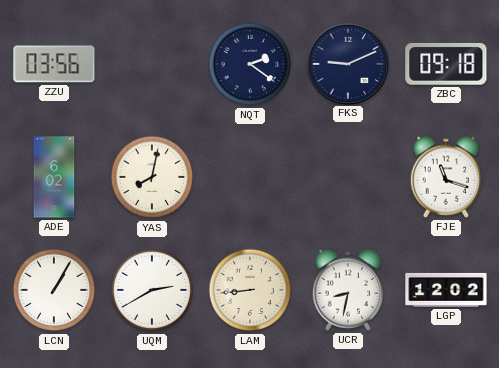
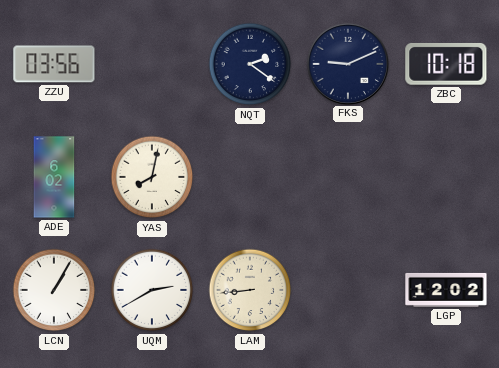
ZBC: 09:18 -> 10:18 (446, 64)
FJE: 11:18 -> none (446, 177)
UCR: 8:32 -> none (348, 290)
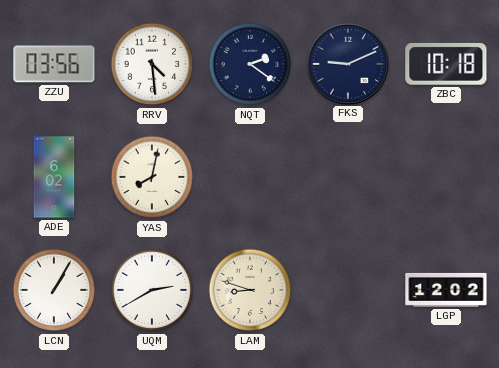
RRV: none -> 4:29 (152, 64)
LAM: 8:44 -> 8:48 (250, 290)
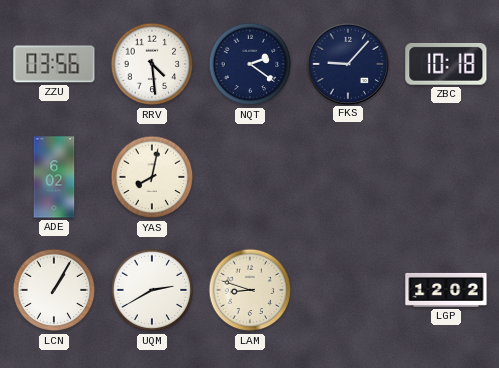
FKS: 9:11 -> 9:07 (347, 63)
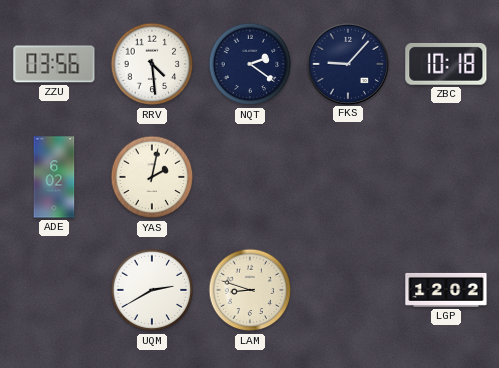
YAS: 8:02 -> 2:02 (152, 177)
LCN: 1:05 -> none (54, 290)
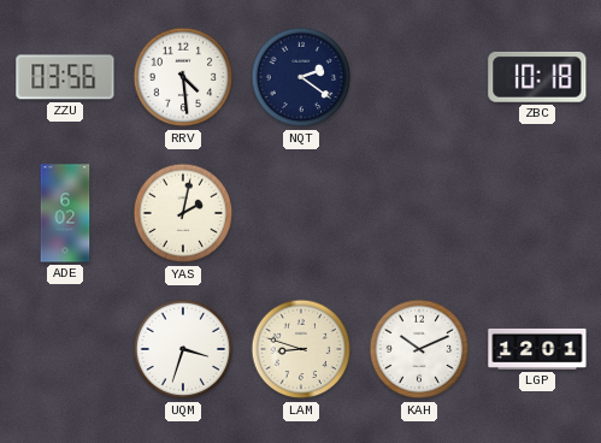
FKS: 9:07 -> none (347, 63)
UQM: 2:40 -> 3:33 (183, 349)
KAH: none -> 10:11 (419, 349)
LGP: 12:02 -> 12:01 (537, 349)
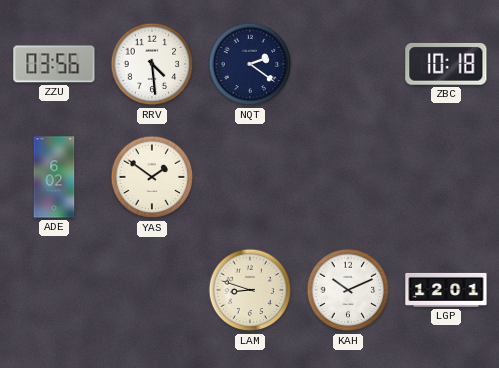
YAS: 2:02 -> 1:51 (152, 177)
UQM: 3:33 -> none (183, 349)
